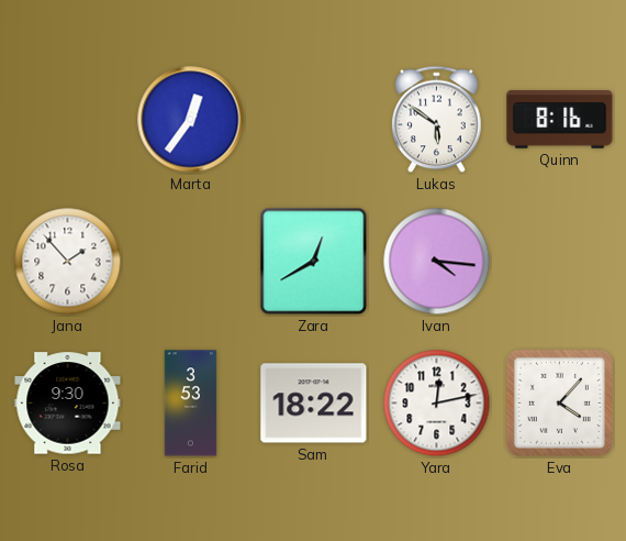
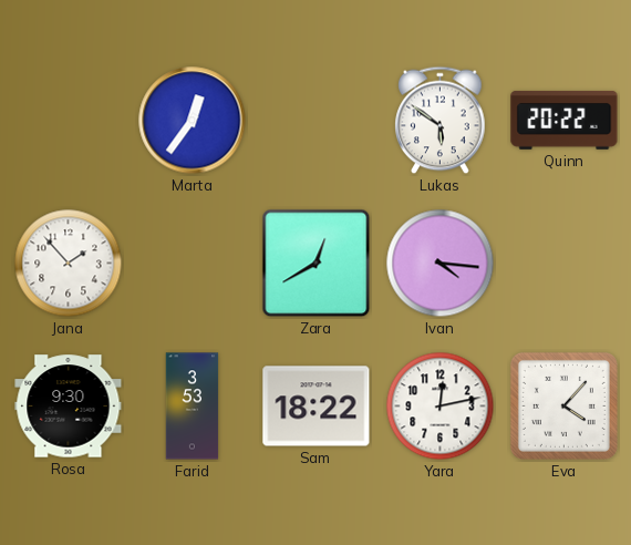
Quinn: 8:16 -> 20:22 (565, 121)
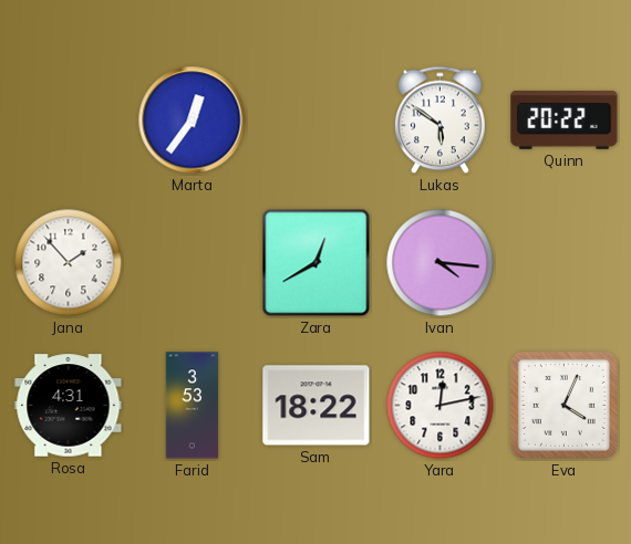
Rosa: 9:30 -> 4:31 (69, 406)
Eva: 4:07 -> 4:04 (563, 405)
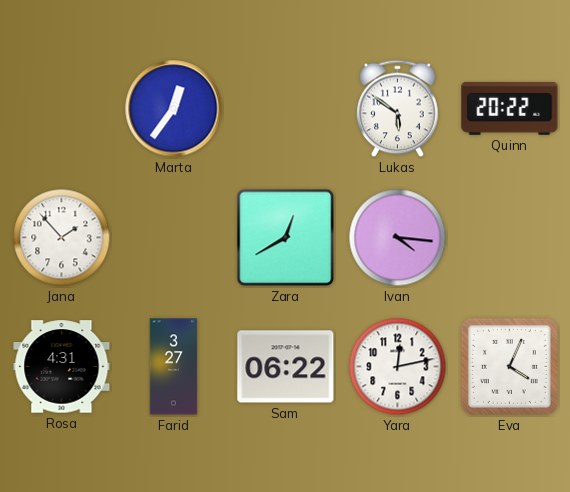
Farid: 3:53 -> 3:27 (174, 367)
Sam: 18:22 -> 06:22 (286, 367)
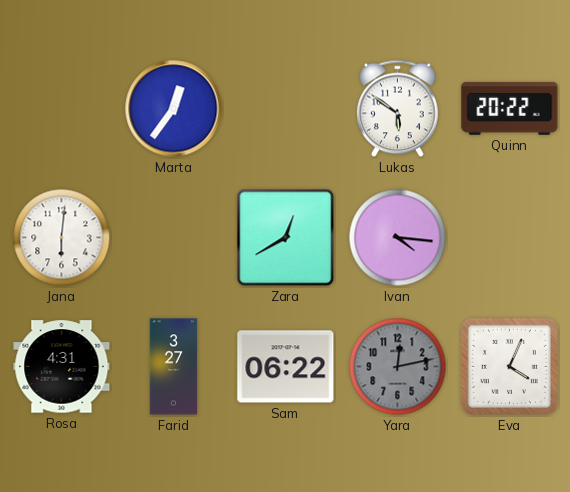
Jana: 1:53 -> 6:01 (62, 238)
Yara dial: white -> grey (398, 367)
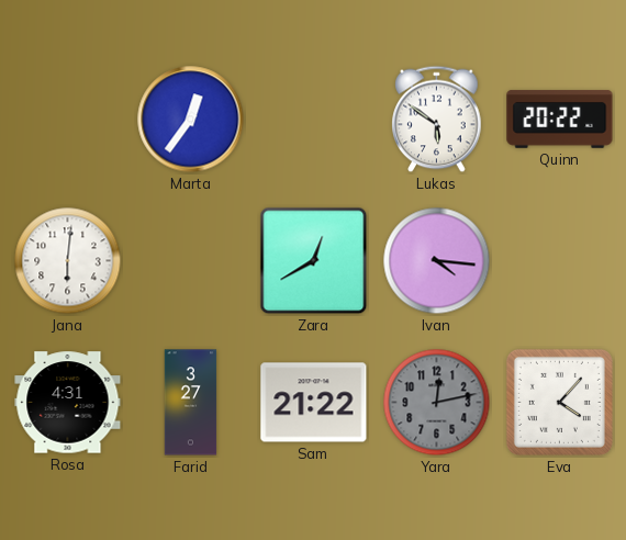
Sam: 06:22 -> 21:22 (314, 403)
Eva: 4:04 -> 4:07 (559, 402)
